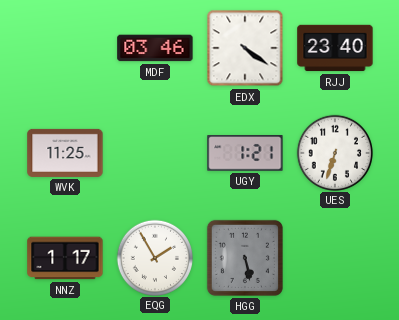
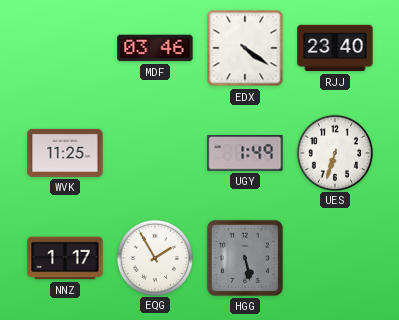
UGY: 1:21 -> 1:49 (245, 154)
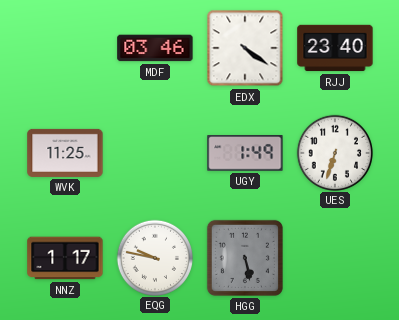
EQG: 1:55 -> 9:47 (154, 257)
